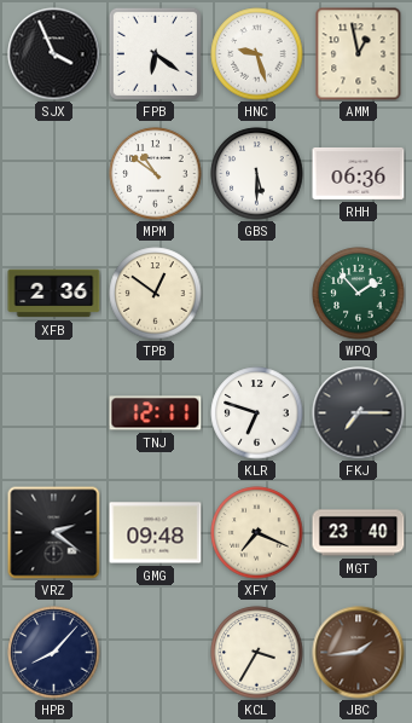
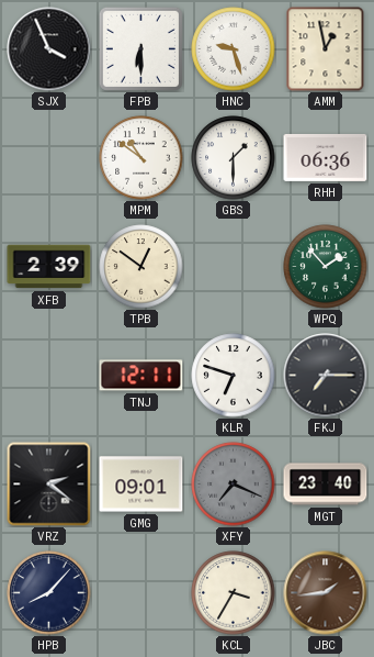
FPB: 6:21 -> 6:30 (140, 48)
GBS: 5:30 -> 1:30 (234, 158)
XFB: 2:36 -> 2:39 (49, 267)
GMG: 09:48 -> 09:01 (141, 485)
XFY dial: cream -> grey (234, 485)
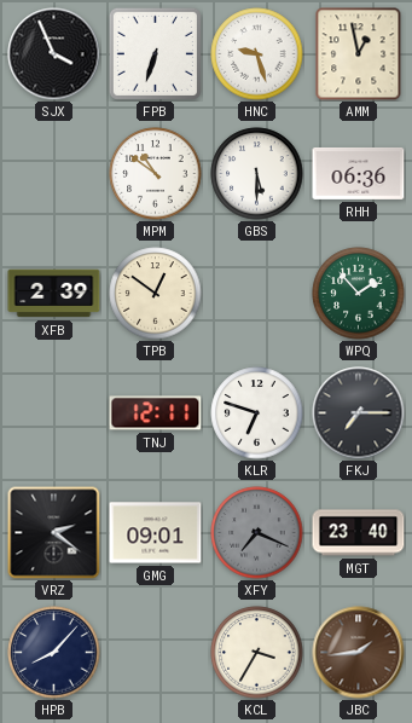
FPB: 6:30 -> 6:33 (155, 53)
GBS: 1:30 -> 5:30 (257, 174)
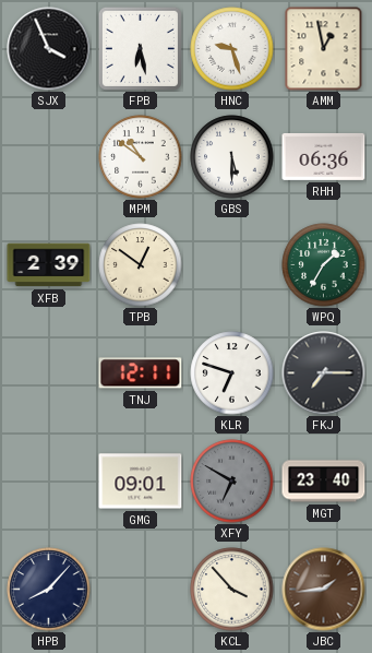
FPB: 6:33 -> 6:28 (140, 48)
WPQ: 1:53 -> 1:35 (324, 265)
VRZ: 2:21 -> none (54, 533)
XFY: 7:19 -> 6:50 (232, 482)
KCL: 3:35 -> 3:53 (232, 590)
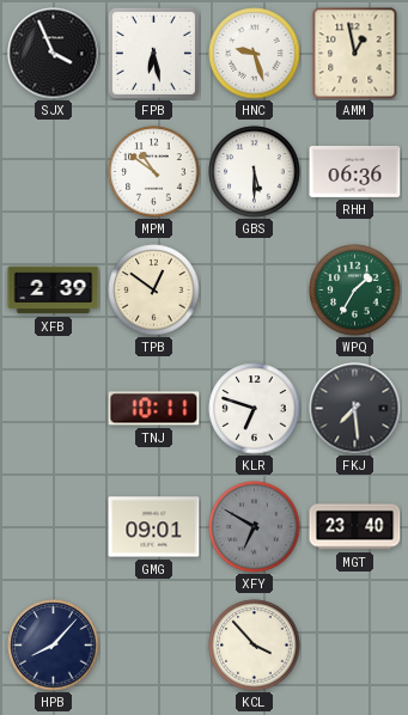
TNJ: 12:11 -> 10:11 (154, 409)
FKJ: 7:15 -> 7:29 (355, 409)
JBC: 1:44 -> none (324, 590)
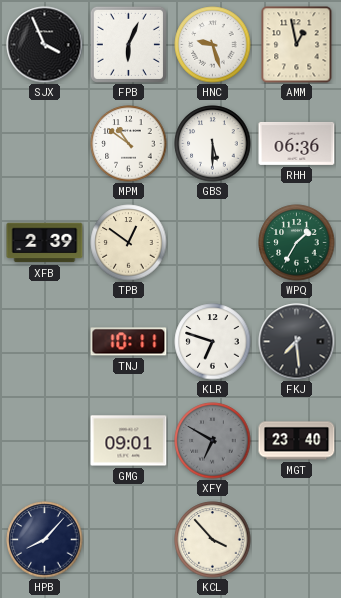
FPB: 6:28 -> 6:04 (128, 44)
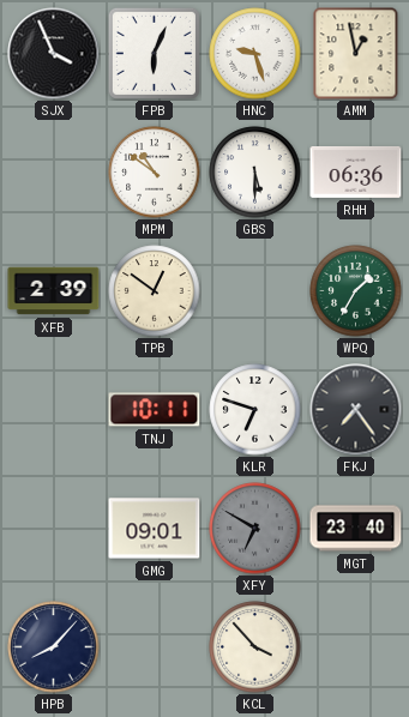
FKJ: 7:29 -> 7:24 (356, 410)
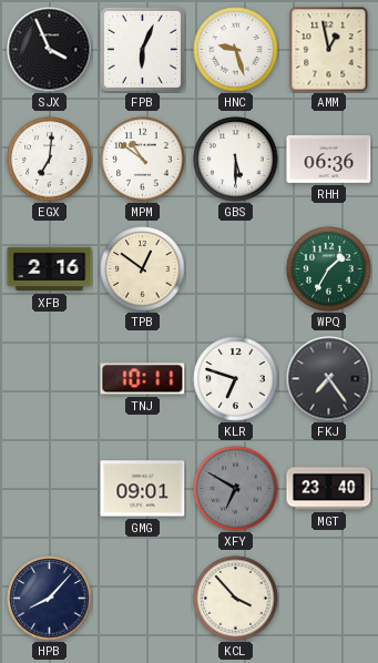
EGX: none -> 7:01 (50, 160)
XFB: 2:39 -> 2:16 (50, 269)
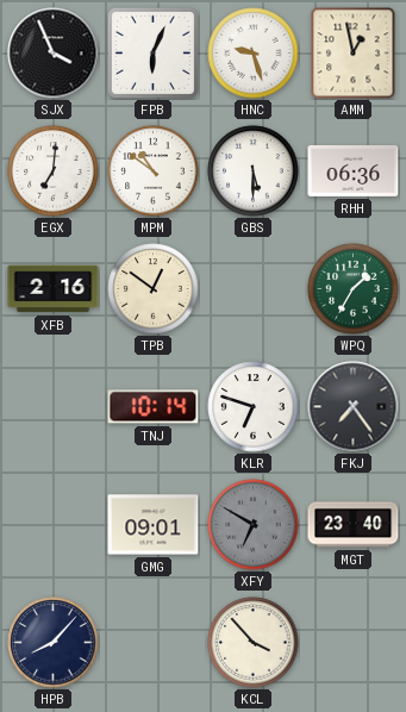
TNJ: 10:11 -> 10:14 (154, 407)
